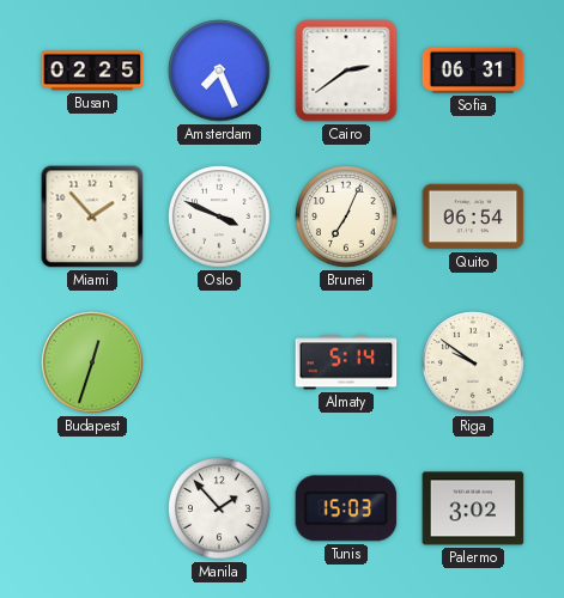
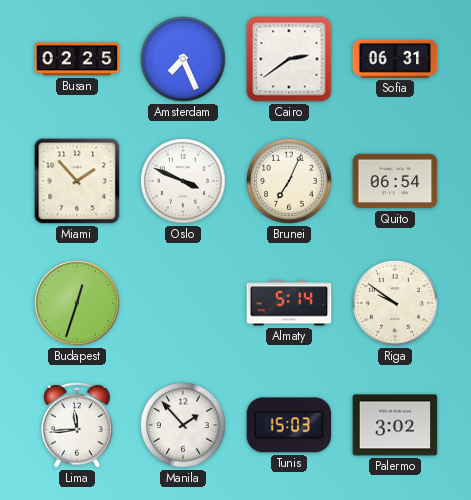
Lima: none -> 11:44 (77, 425)
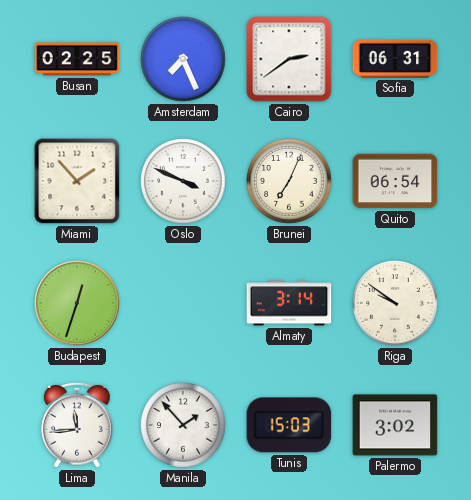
Almaty: 5:14 -> 3:14 (289, 303)
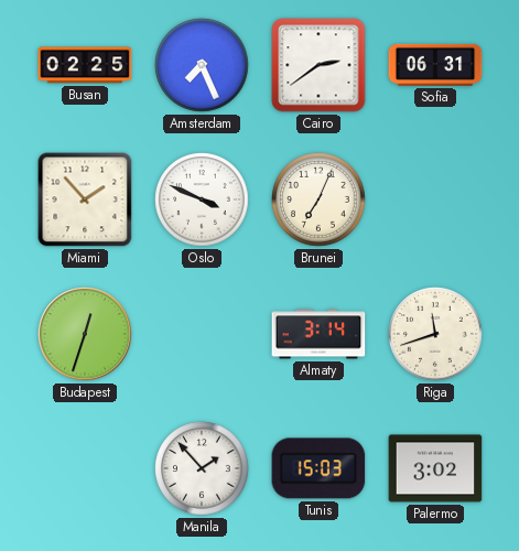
Quito: 06:54 -> none (395, 181)
Riga: 9:51 -> 11:42 (435, 334)
Lima: 11:44 -> none (77, 425)
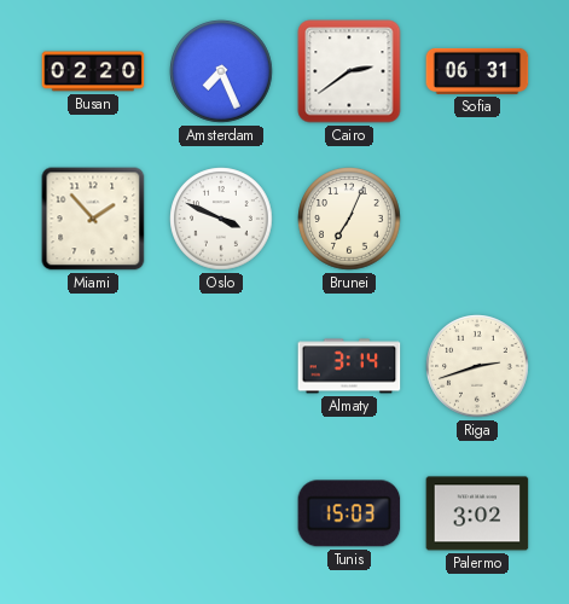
Busan: 02:25 -> 02:20 (93, 71)
Budapest: 12:33 -> none (85, 334)
Riga: 11:42 -> 2:42 (477, 366)
Manila: 1:53 -> none (202, 468)
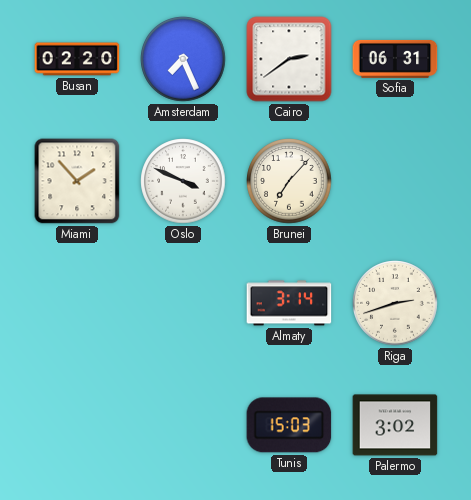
Brunei: 7:04 -> 7:07 (289, 181)
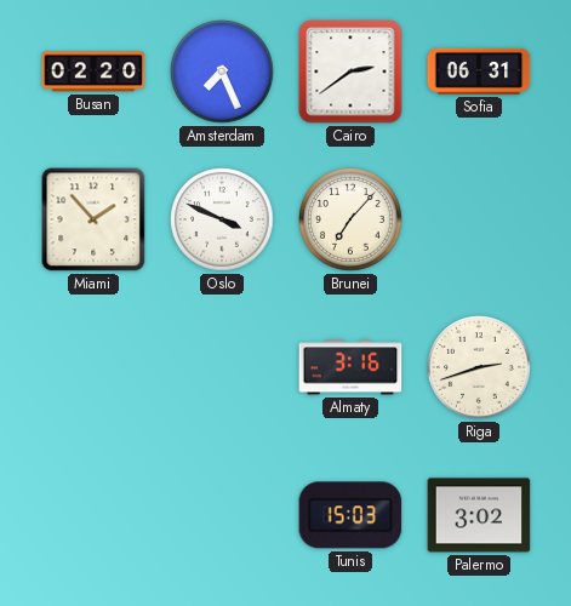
Almaty: 3:14 -> 3:16 (350, 367)
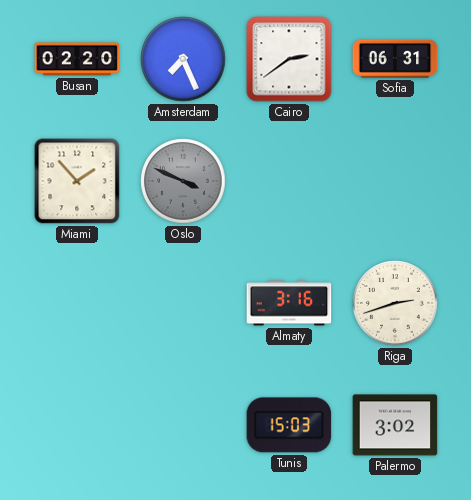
Oslo dial: white -> grey (183, 181)
Brunei: 7:07 -> none (350, 219)
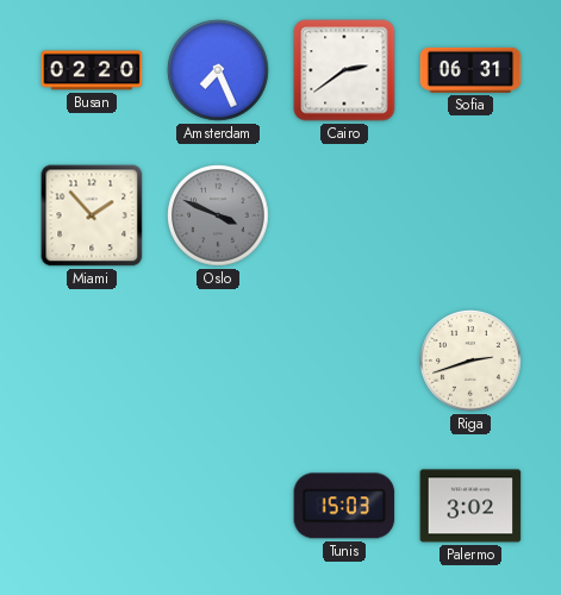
Almaty: 3:16 -> none (289, 303)
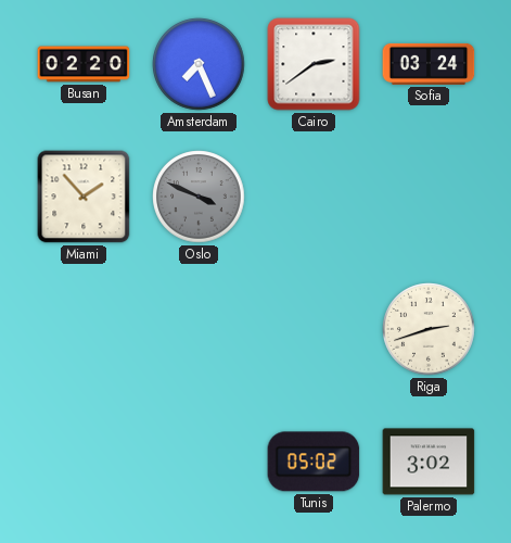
Sofia: 06:31 -> 03:24 (429, 64)
Tunis: 15:03 -> 05:02 (314, 462)
